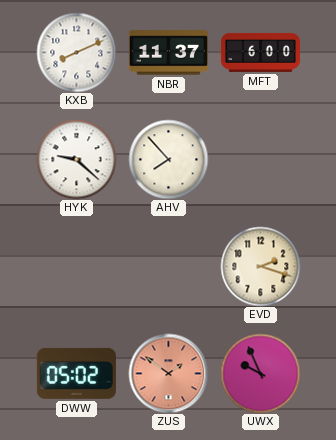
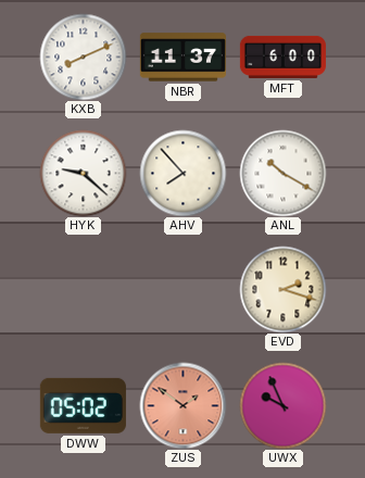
ANL: none -> 10:20 (282, 173)
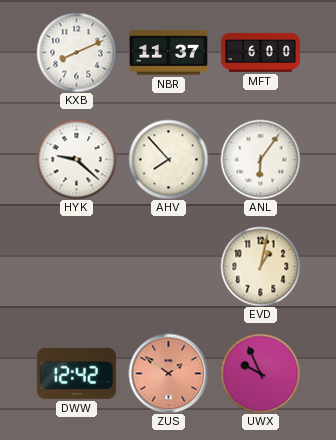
ANL: 10:20 -> 6:06 (260, 159)
EVD: 2:18 -> 1:02 (260, 266)
DWW: 05:02 -> 12:42 (76, 373)
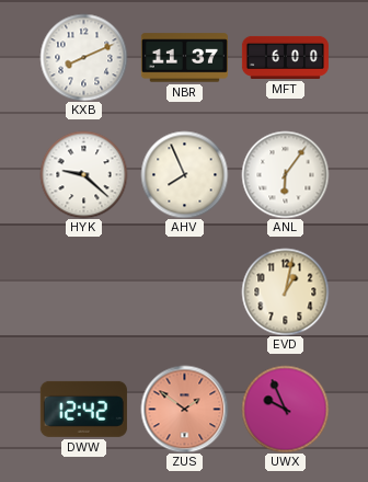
AHV: 7:53 -> 7:56 (184, 174)
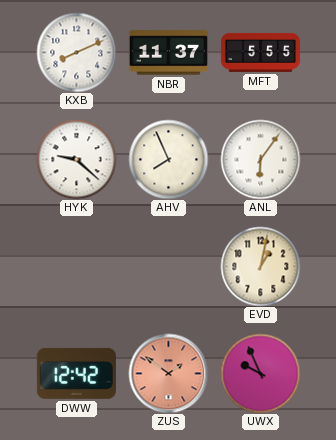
MFT: 6:00 -> 5:55 (260, 52)
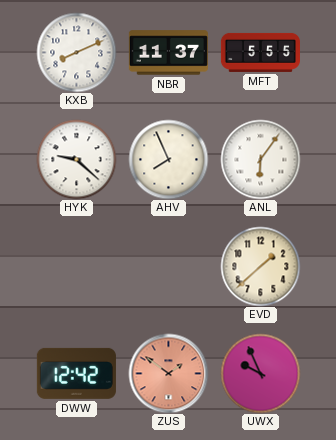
EVD: 1:02 -> 1:38 (260, 266)
